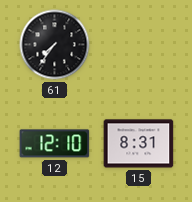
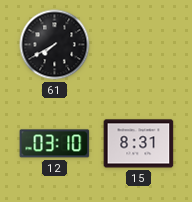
61: 7:36 -> 7:40 (55, 45)
12: 12:10 -> 03:10 (55, 144)
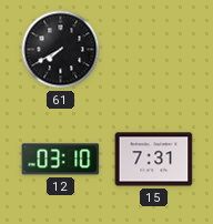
15: 8:31 -> 7:31 (154, 160)
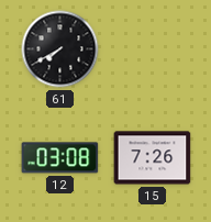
12: 03:10 -> 03:08 (60, 158)
15: 7:31 -> 7:26 (153, 158)
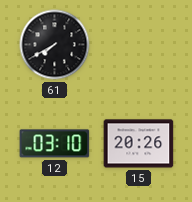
12: 03:08 -> 03:10 (55, 144)
15: 7:26 -> 20:26 (139, 144)
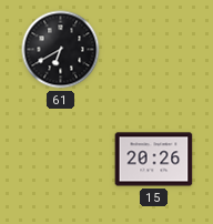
61: 7:40 -> 6:40 (61, 50)
12: 03:10 -> none (55, 144)
